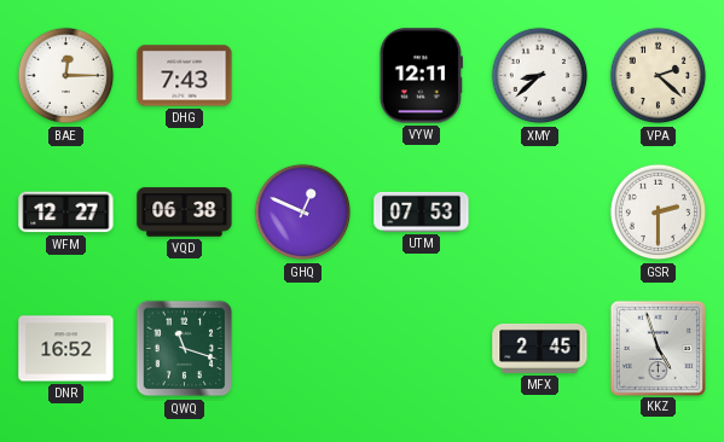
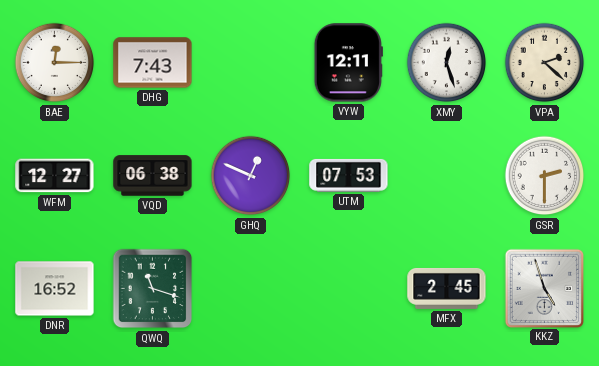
XMY: 8:38 -> 12:27 (447, 63)
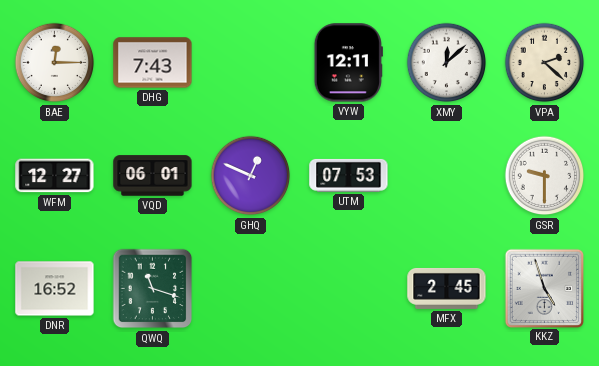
XMY: 12:27 -> 12:08 (447, 63)
VQD: 06:38 -> 06:01 (153, 176)
GSR: 2:30 -> 9:30 (545, 176)
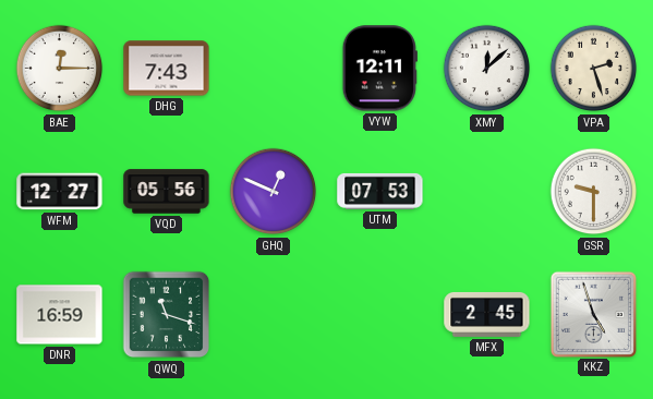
VPA: 2:22 -> 2:27 (594, 69)
VQD: 06:01 -> 05:56 (167, 192)
DNR: 16:52 -> 16:59 (60, 315)
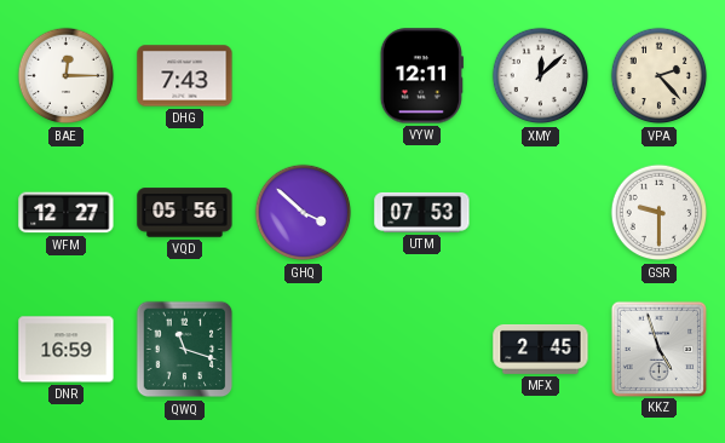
VPA: 2:27 -> 2:23 (660, 76)
GHQ: 12:49 -> 3:52 (304, 213)
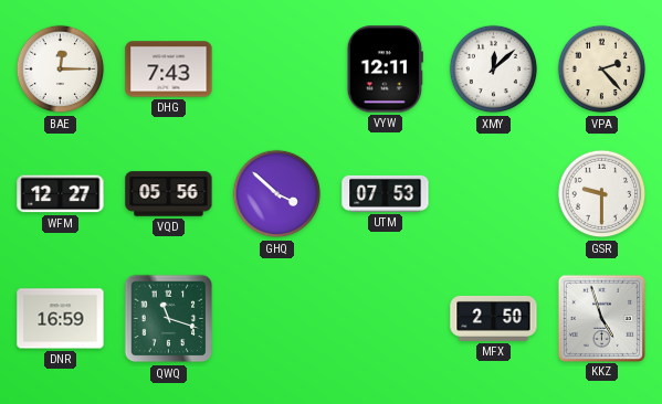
MFX: 2:45 -> 2:50 (494, 318)
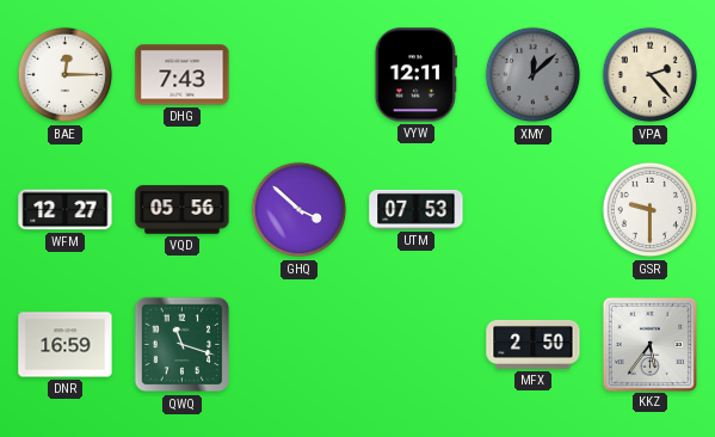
XMY dial: white -> grey (534, 75)
KKZ: 4:57 -> 5:36 (649, 344)
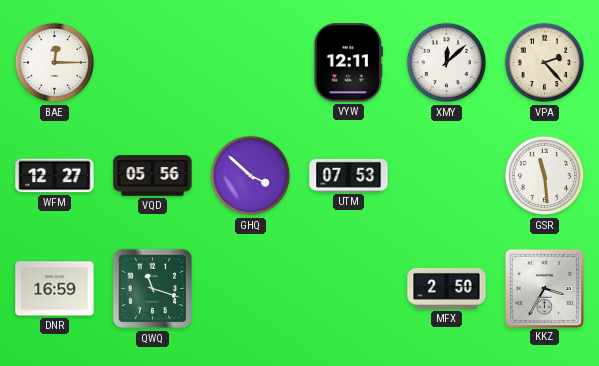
DHG: 7:43 -> none (183, 75)
XMY dial: grey -> white (447, 63)
GSR: 9:30 -> 11:29 (545, 176)
KKZ: 5:36 -> 3:35 (544, 288)
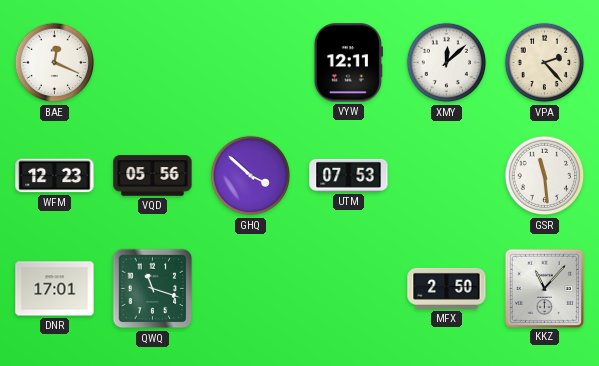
BAE: 12:15 -> 12:19 (55, 63)
WFM: 12:27 -> 12:23 (55, 176)
DNR: 16:59 -> 17:01 (55, 289)
KKZ: 3:35 -> 11:07 (544, 288)
